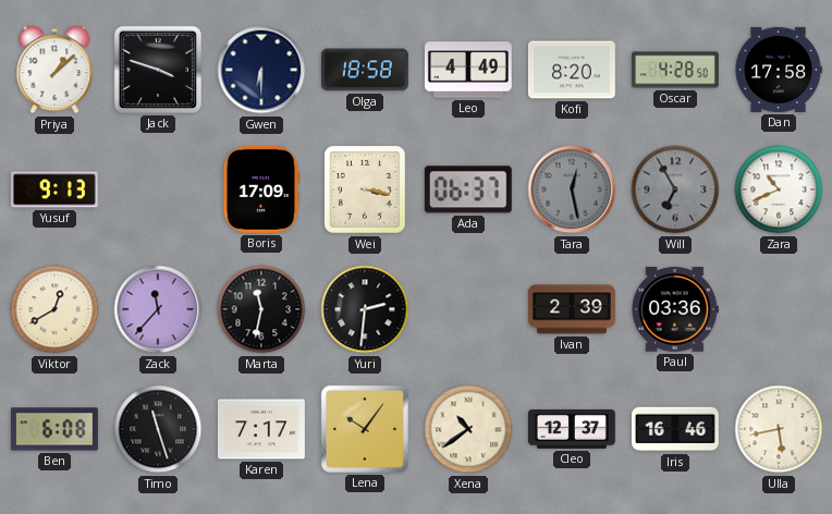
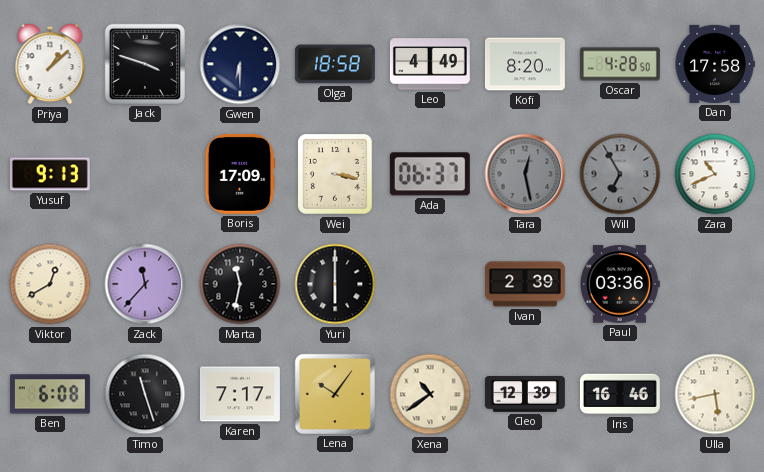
Yuri: 2:31 -> 6:00 (335, 284)
Cleo: 12:37 -> 12:39 (525, 394)
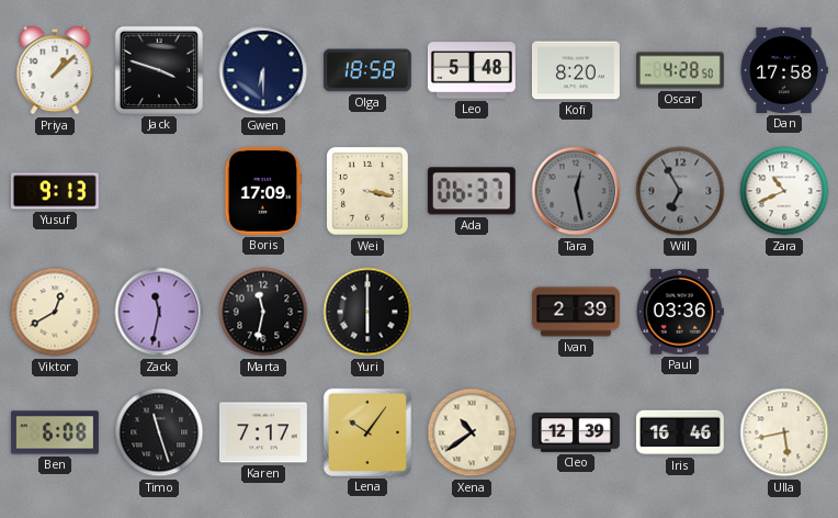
Leo: 4:49 -> 5:48 (472, 70)
Zack: 11:37 -> 11:32 (159, 312)
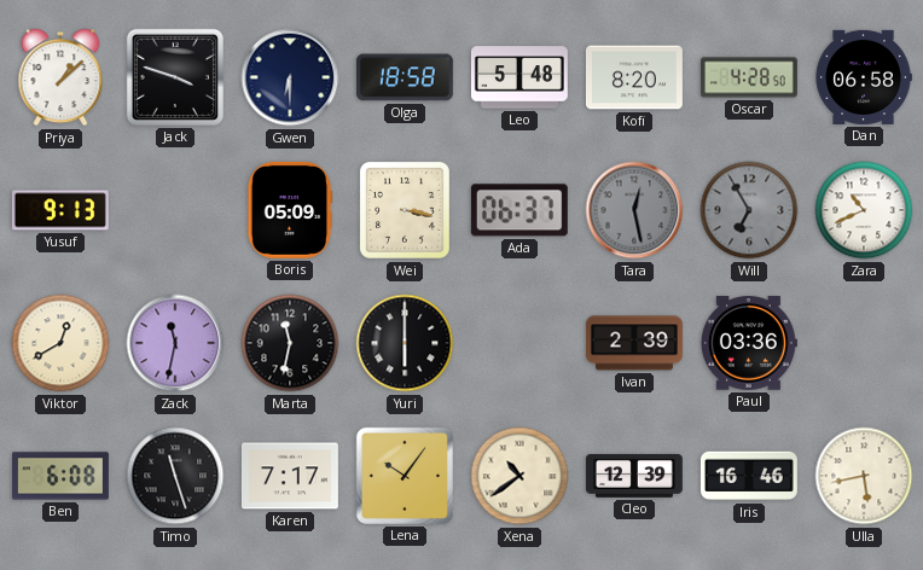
Dan: 17:58 -> 06:58 (864, 77)
Boris: 17:09 -> 05:09 (290, 210)
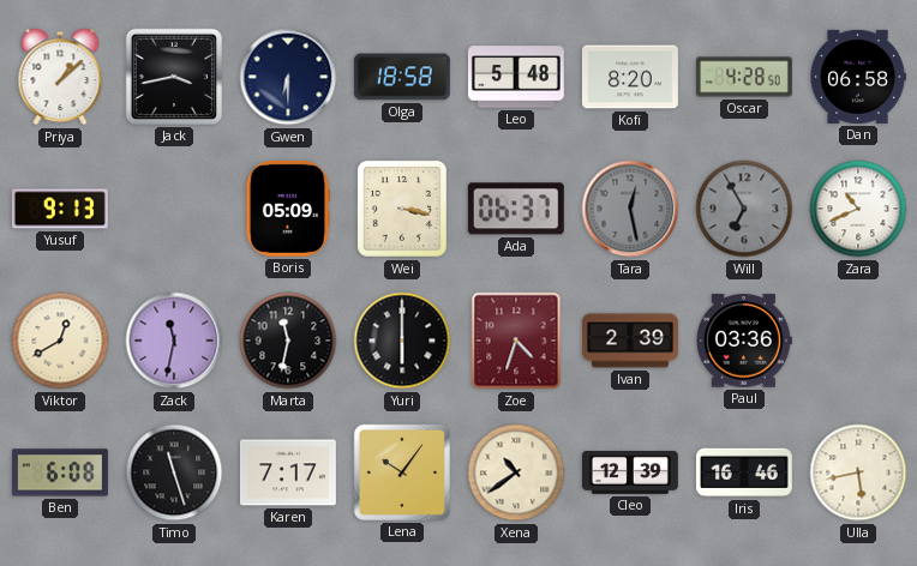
Jack: 3:48 -> 3:43 (174, 77)
Zoe: none -> 4:33 (516, 341)
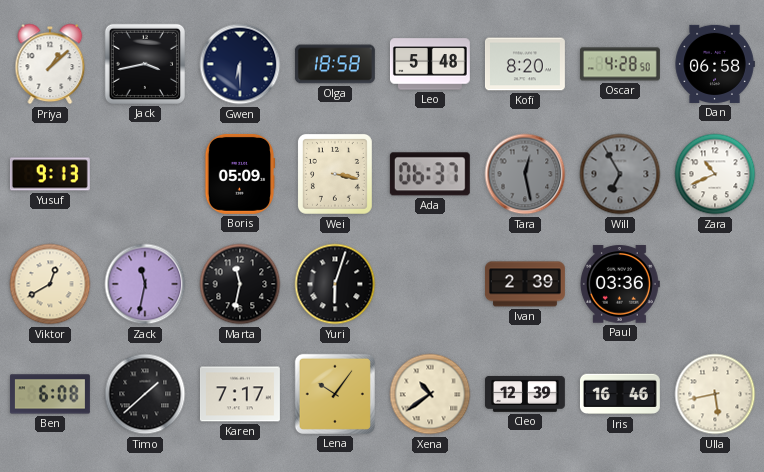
Yuri: 6:00 -> 6:03 (335, 284)
Zoe: 4:33 -> none (516, 341)
Timo: 11:27 -> 1:38 (145, 394)
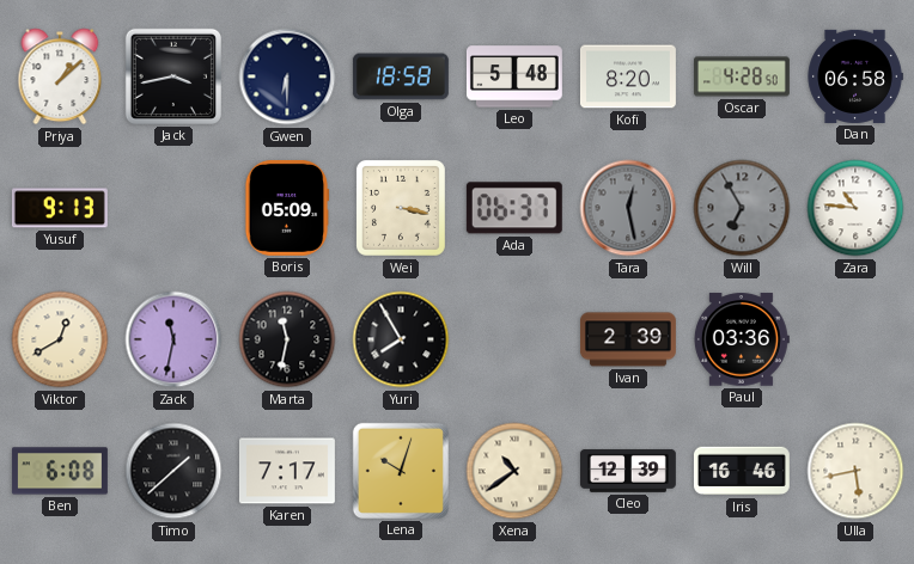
Zara: 10:41 -> 10:46 (855, 208)
Yuri: 6:03 -> 7:55 (401, 339)
Lena: 10:06 -> 10:03 (401, 471)
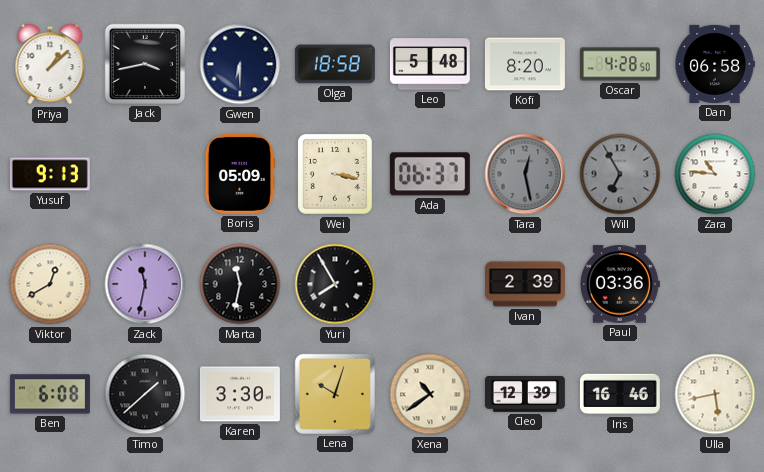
Karen: 7:17 -> 3:30 (240, 394)
